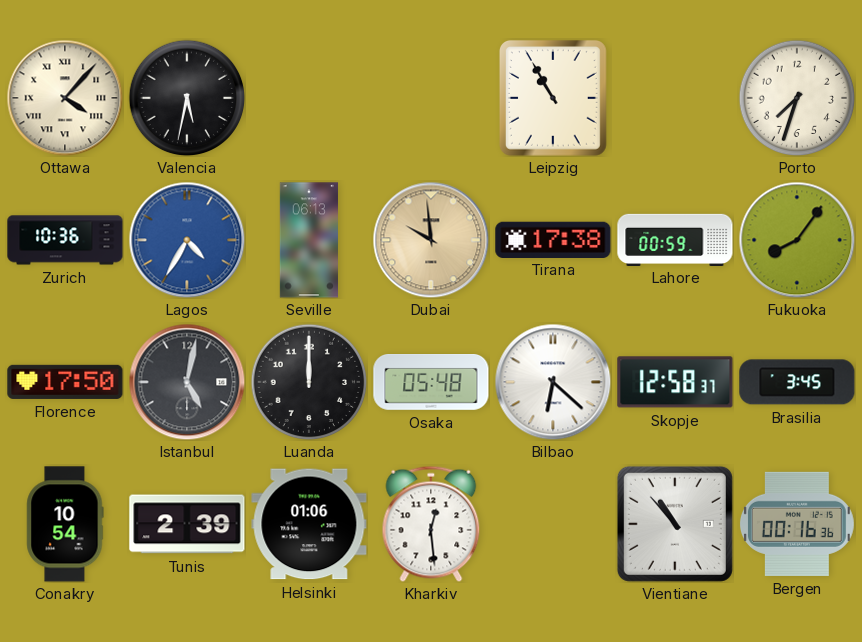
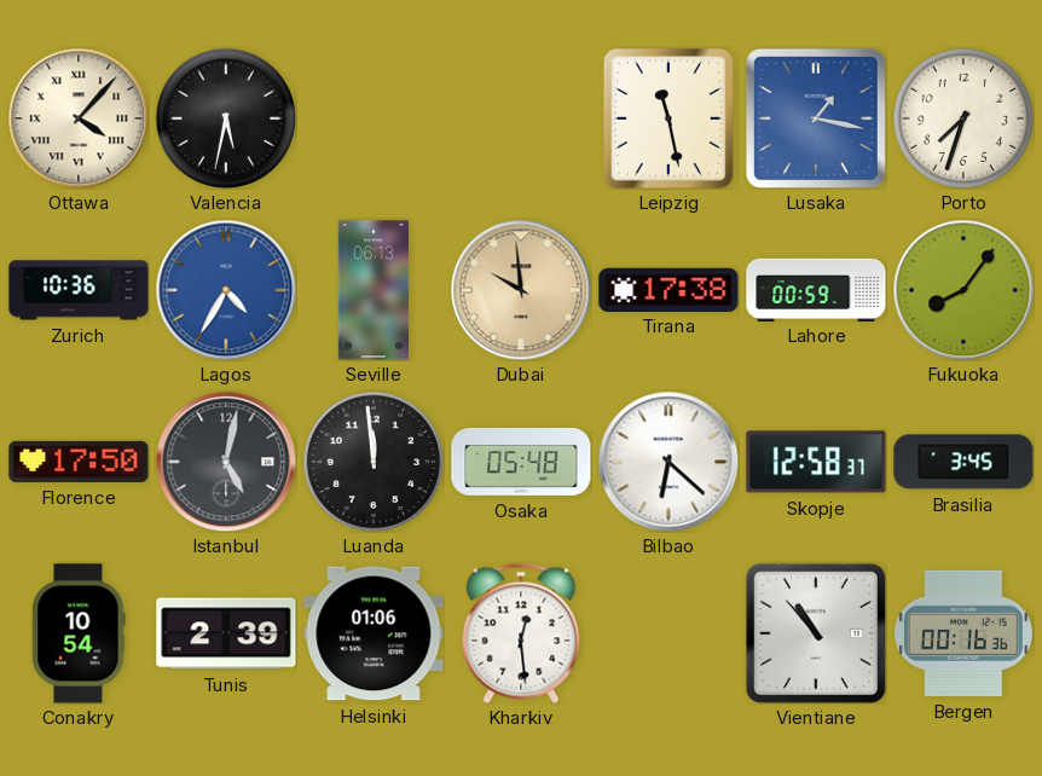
Leipzig: 10:55 -> 11:28 (668, 118)
Lusaka: none -> 1:17 (816, 118)
Luanda: 12:00 -> 11:59 (374, 462)
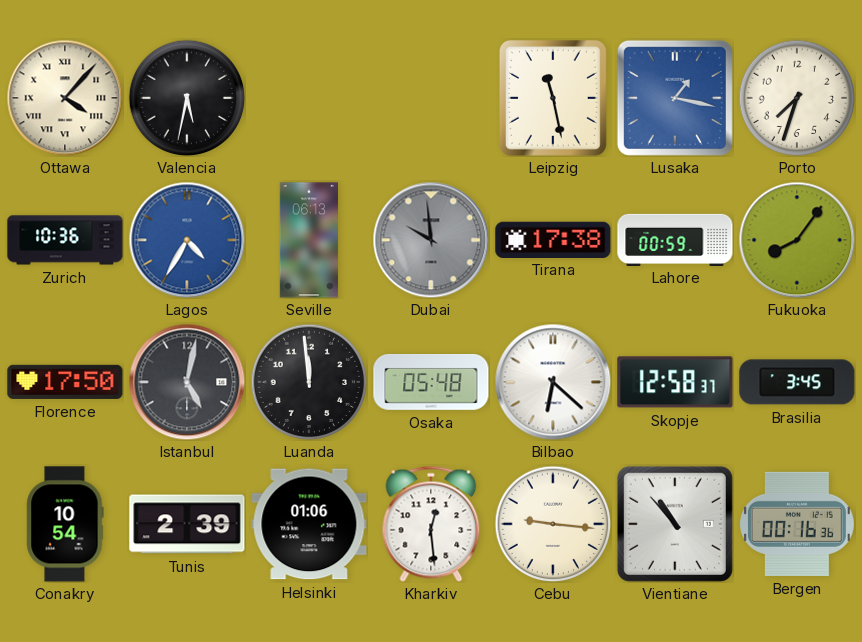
Dubai dial: champagne -> grey (431, 240)
Cebu: none -> 9:16 (553, 524)
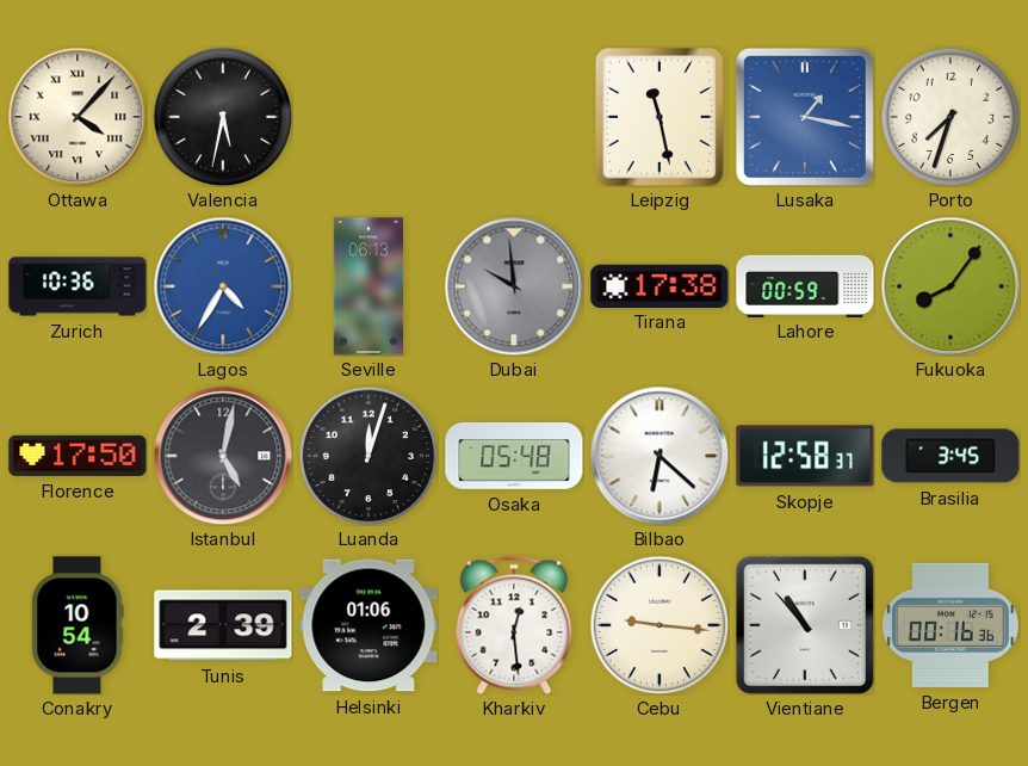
Luanda: 11:59 -> 12:03 (369, 456)
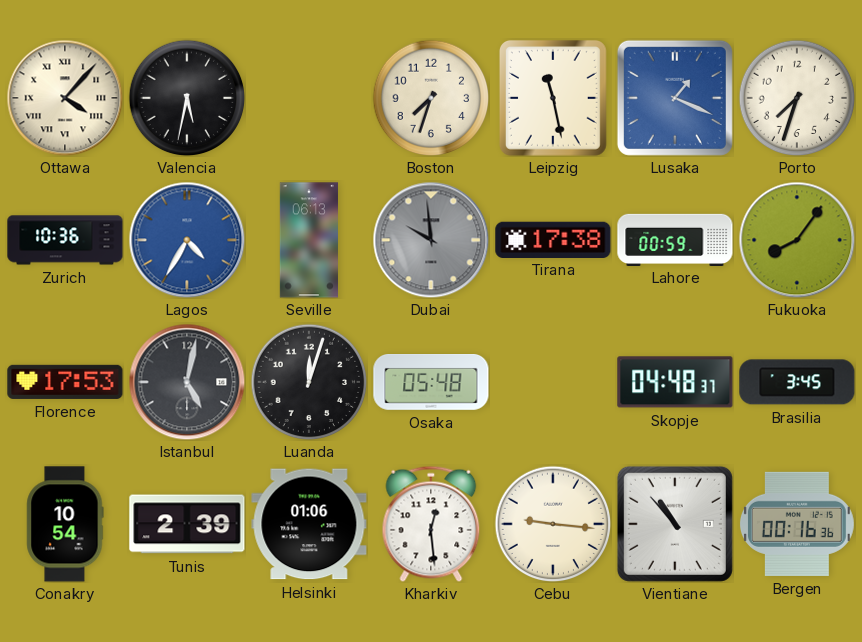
Boston: none -> 7:33 (431, 98)
Lusaka: 1:17 -> 1:19 (675, 98)
Florence: 17:50 -> 17:53 (65, 382)
Bilbao: 6:22 -> none (659, 456)
Skopje: 12:58 -> 04:48 (675, 382)
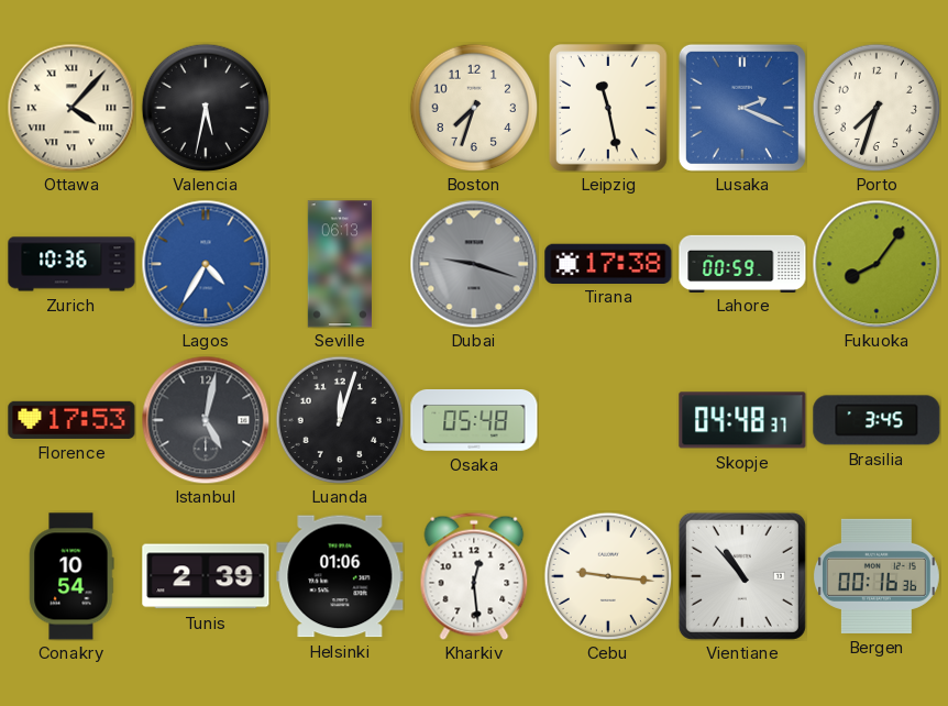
Lusaka: 1:19 -> 2:19 (742, 108)
Dubai: 9:59 -> 9:18 (474, 264)
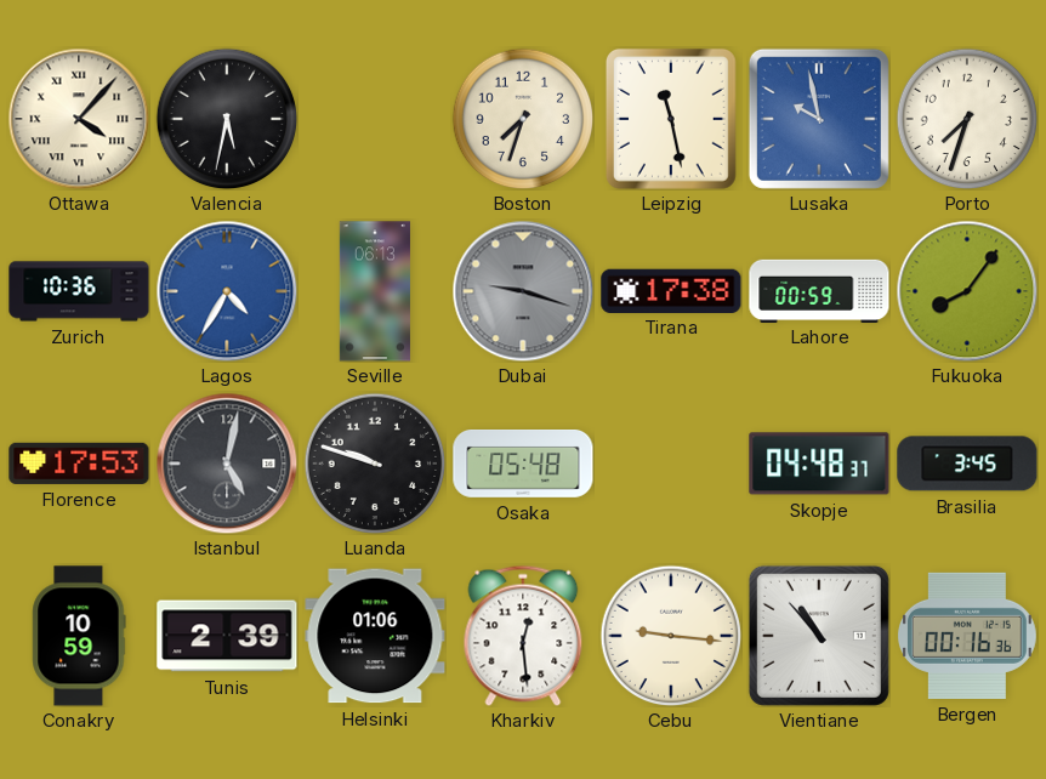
Lusaka: 2:19 -> 9:58 (819, 119)
Luanda: 12:03 -> 9:48 (375, 464)
Conakry: 10:54 -> 10:59 (79, 636)
